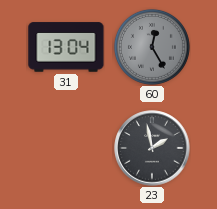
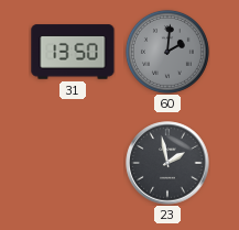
31: 13:04 -> 13:50 (73, 52)
60: 12:25 -> 2:01 (167, 52)
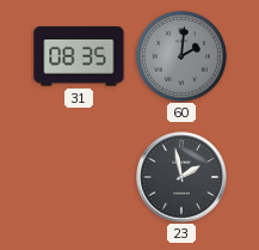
31: 13:50 -> 08:35 (79, 56)
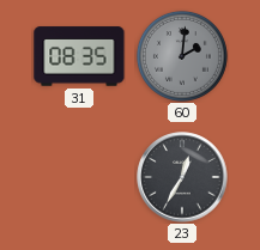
23: 1:58 -> 12:35 (182, 177)
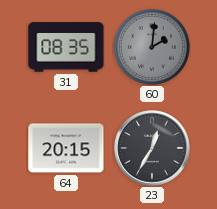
64: none -> 20:15 (66, 148)
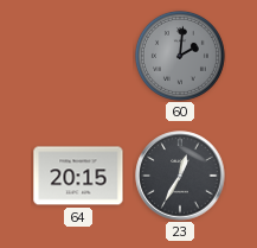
31: 08:35 -> none (66, 47)
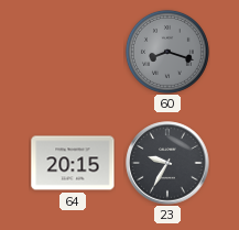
60: 2:01 -> 8:18 (167, 52)
23: 12:35 -> 9:35 (167, 163)
